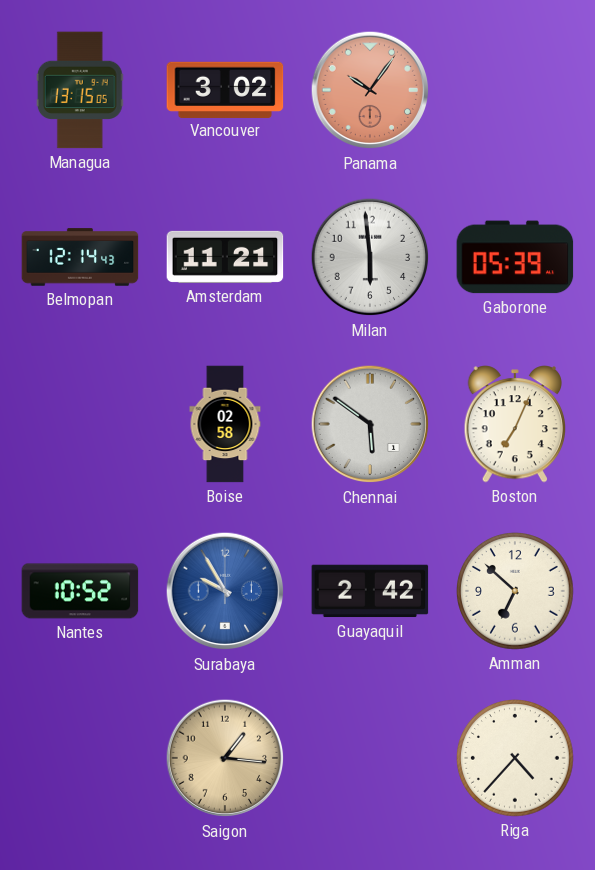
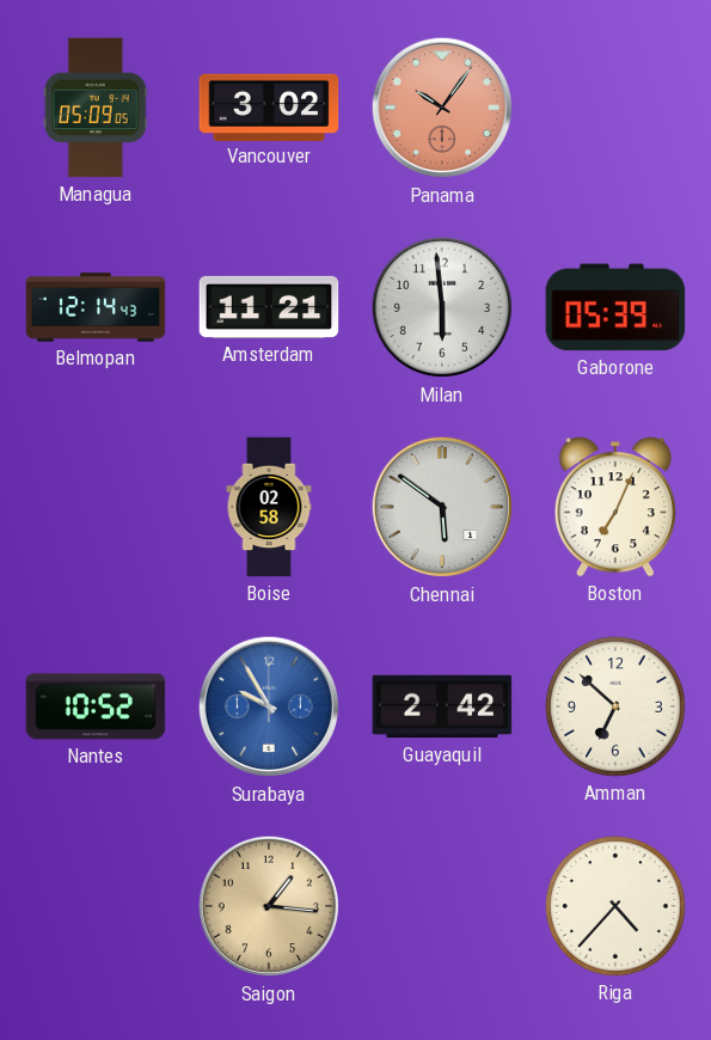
Managua: 13:15 -> 05:09 (96, 108)
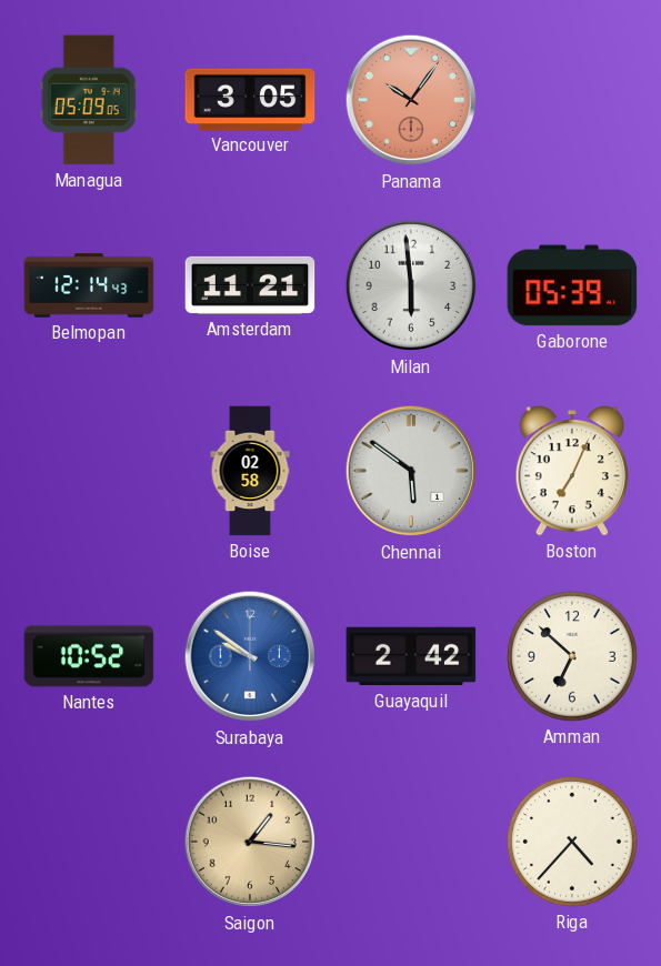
Vancouver: 3:02 -> 3:05 (250, 99)
Surabaya: 9:55 -> 9:51 (250, 656)
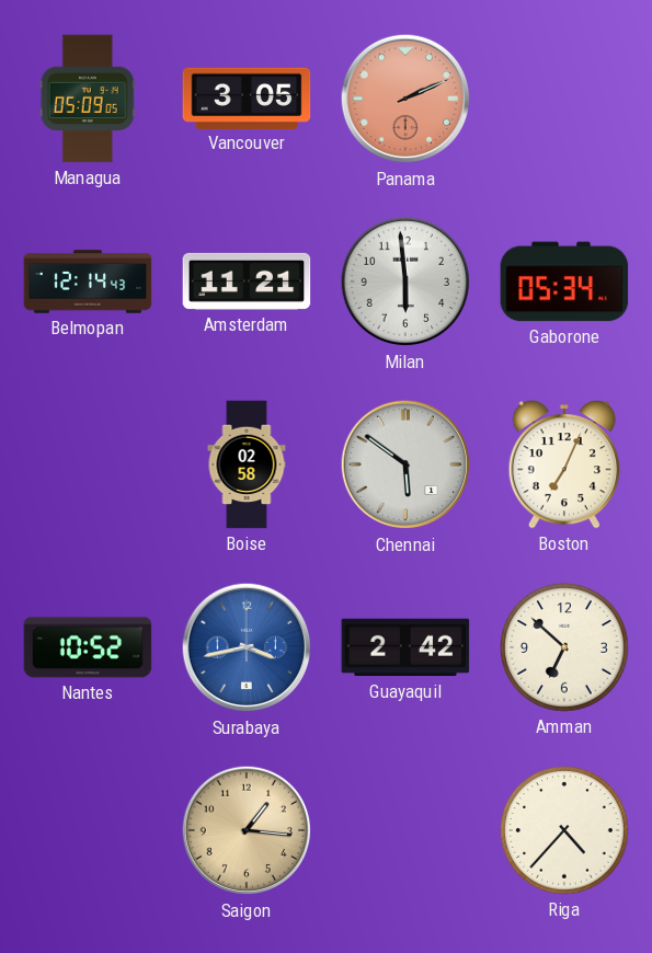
Panama: 10:06 -> 2:11 (405, 99)
Gaborone: 05:39 -> 05:34 (564, 282)
Surabaya: 9:51 -> 3:43 (247, 647)
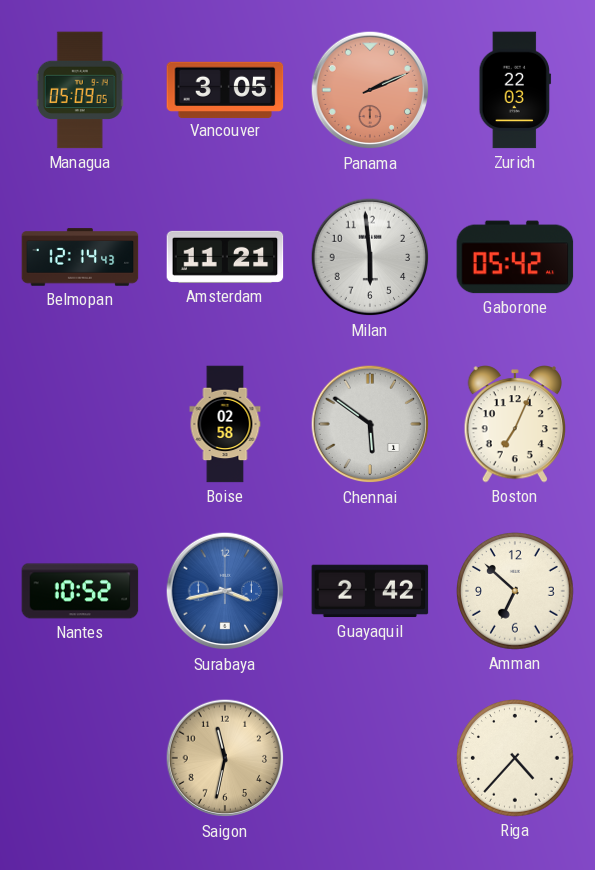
Zurich: none -> 22:03 (515, 90)
Gaborone: 05:34 -> 05:42 (515, 257)
Saigon: 1:16 -> 11:32 (225, 758)
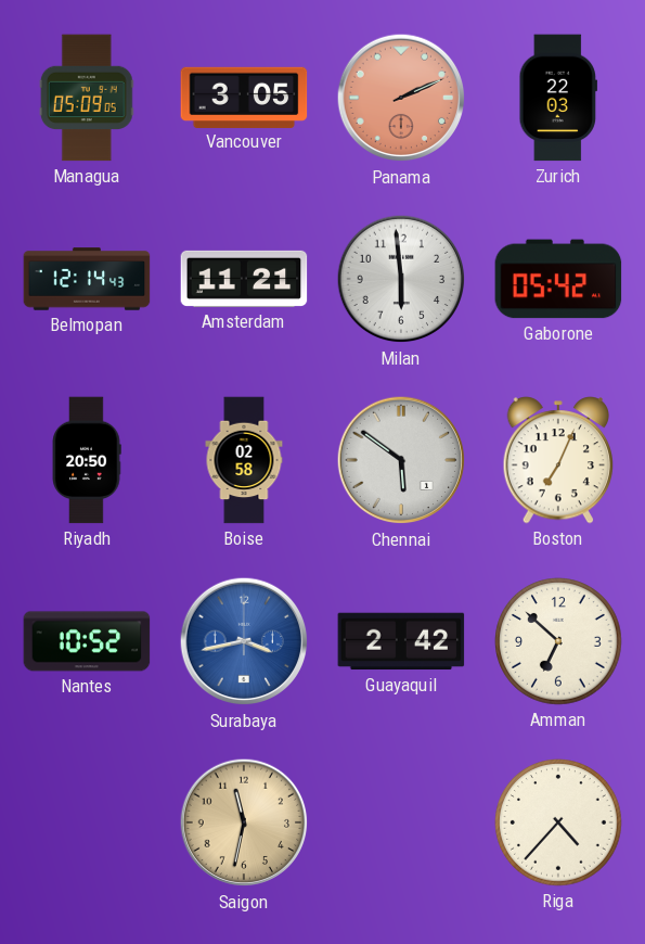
Riyadh: none -> 20:50 (87, 460)
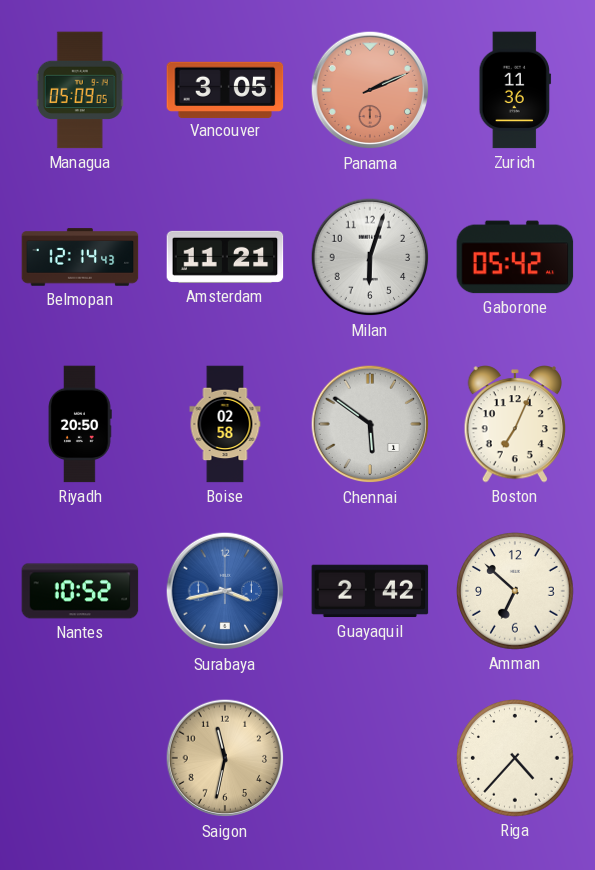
Zurich: 22:03 -> 11:36 (515, 90)
Milan: 5:59 -> 6:03 (370, 257)
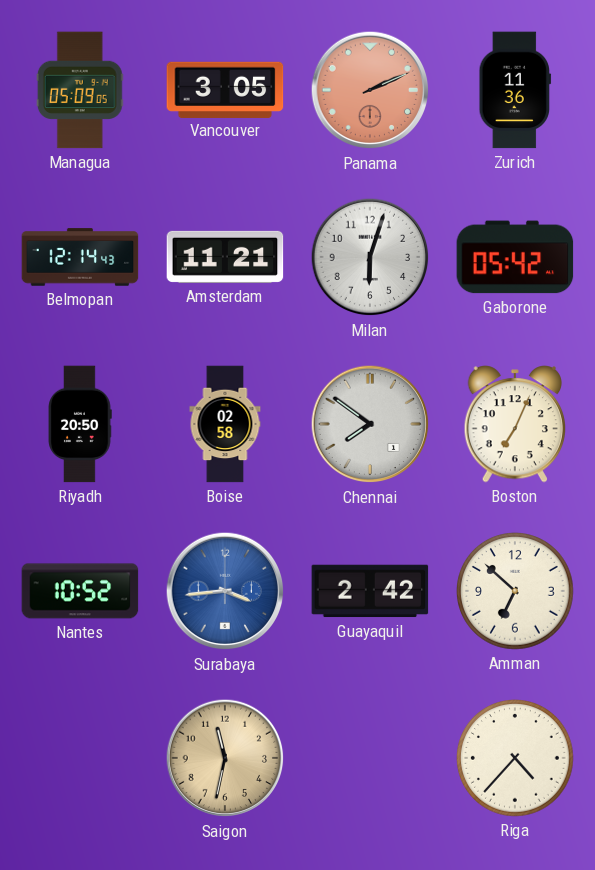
Chennai: 5:51 -> 7:51 (370, 424)
Surabaya: 3:43 -> 3:44 (225, 591)
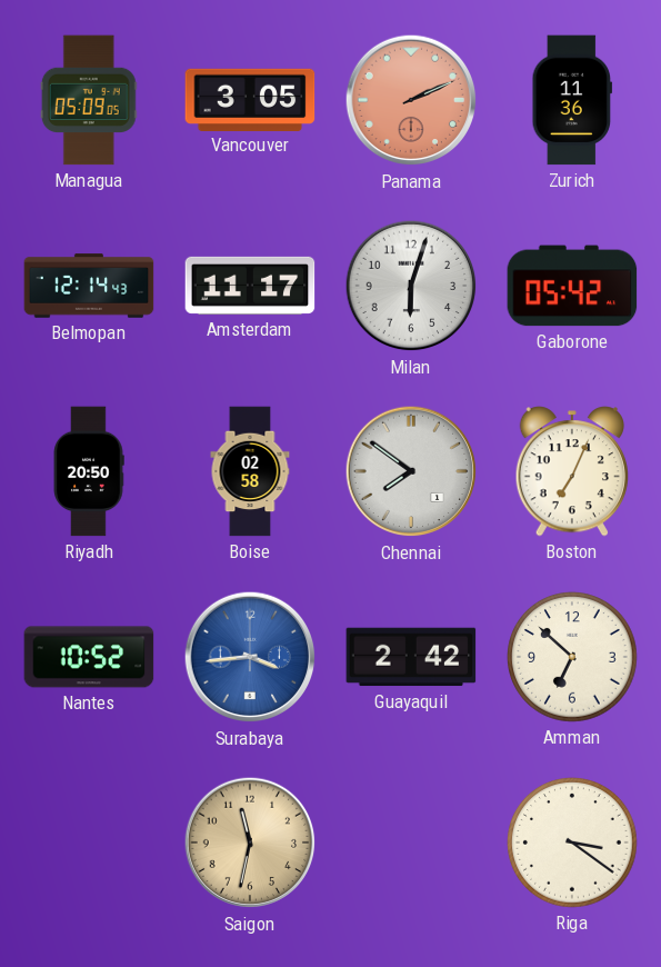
Amsterdam: 11:21 -> 11:17 (250, 286)
Riga: 4:37 -> 3:21 (572, 843)
